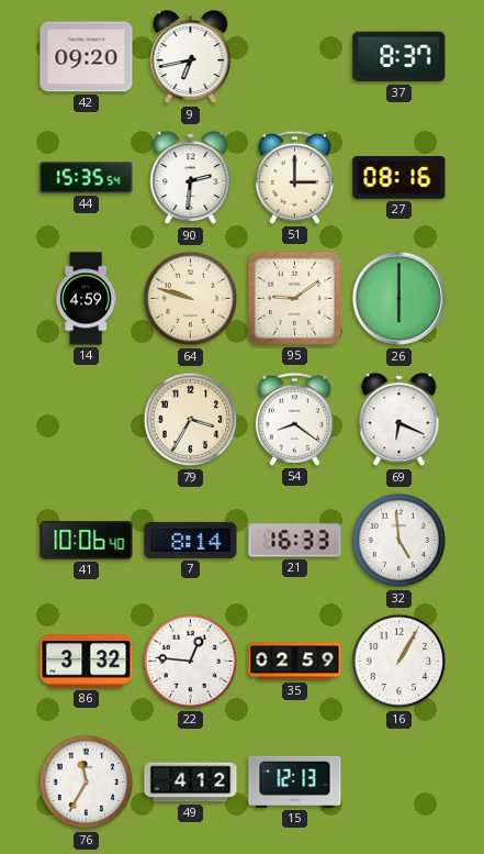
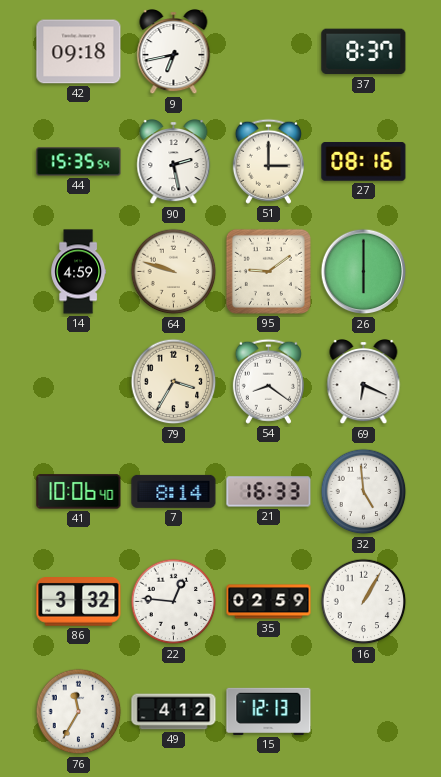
42: 09:20 -> 09:18 (79, 52)
90: 2:31 -> 2:28 (174, 163)
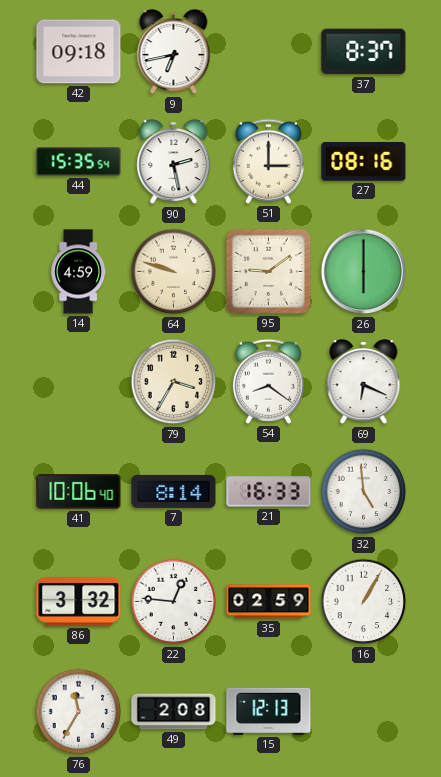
49: 4:12 -> 2:08 (174, 712)
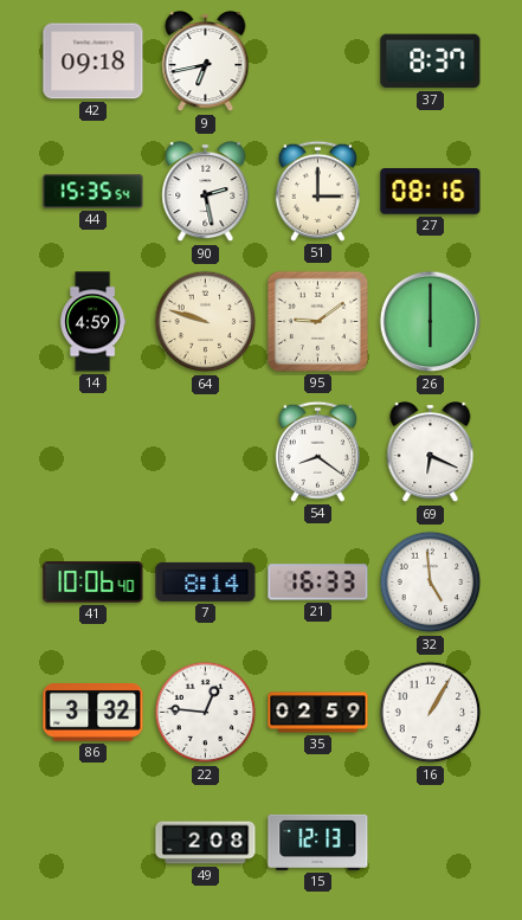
79: 3:35 -> none (174, 382)
76: 11:35 -> none (79, 712)
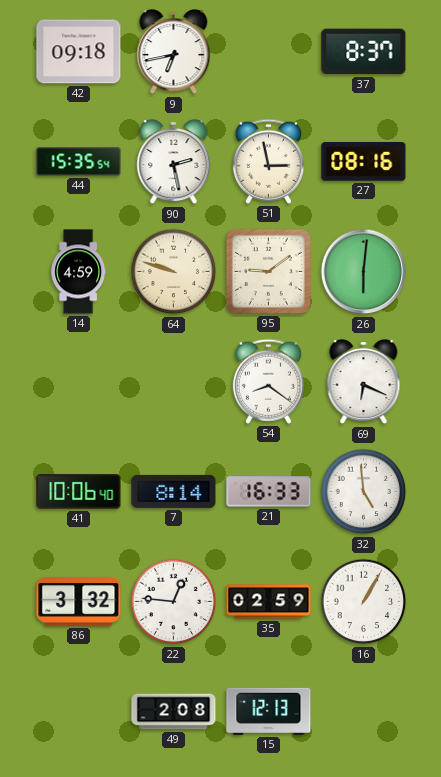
51: 3:00 -> 2:58 (268, 161)
26: 6:00 -> 6:01 (364, 272)
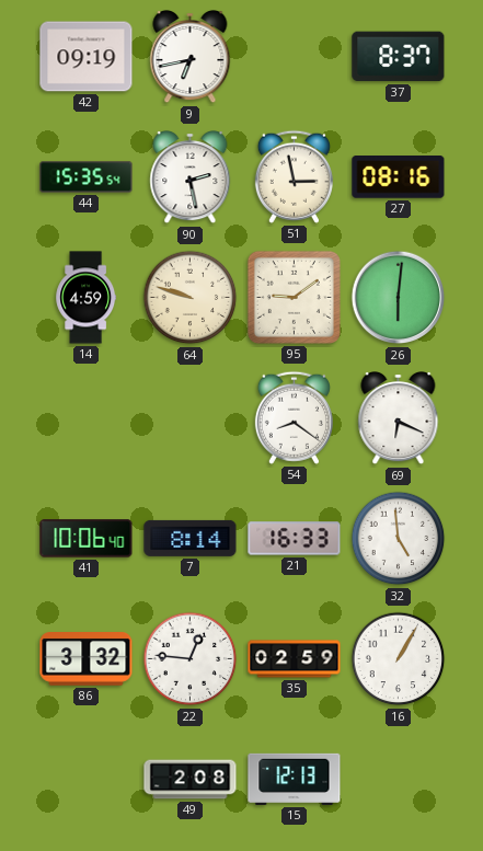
42: 09:18 -> 09:19 (87, 57)
